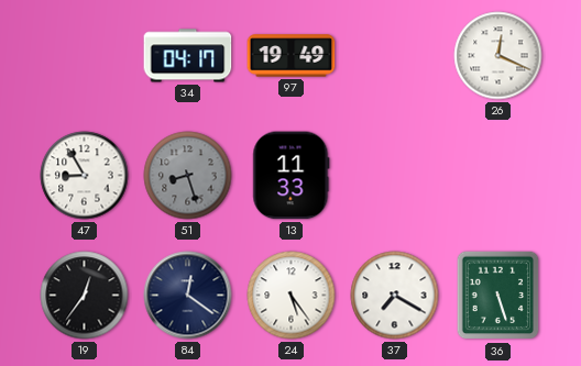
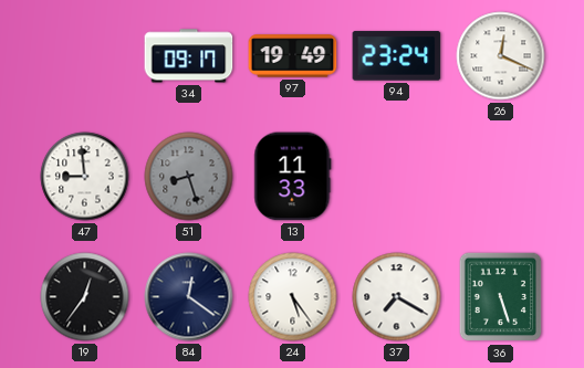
34: 04:17 -> 09:17 (189, 56)
94: none -> 23:24 (397, 56)
47: 8:55 -> 8:59 (85, 177)
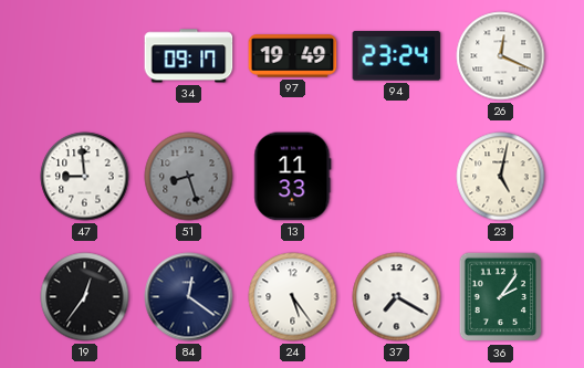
23: none -> 5:02 (501, 177)
36: 5:27 -> 2:06 (501, 297)
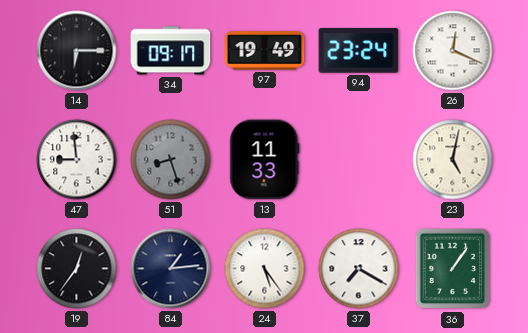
14: none -> 6:15 (77, 51)
84: 12:21 -> 1:14 (171, 269)
36: 2:06 -> 1:06 (453, 269)
